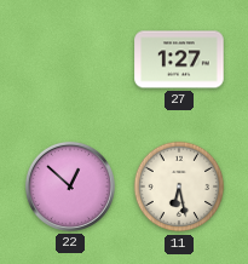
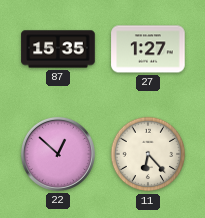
87: none -> 15:35 (58, 49)
11: 6:28 -> 6:23 (148, 154)
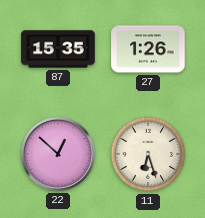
27: 1:27 -> 1:26 (148, 49)
11: 6:23 -> 6:27 (148, 154)
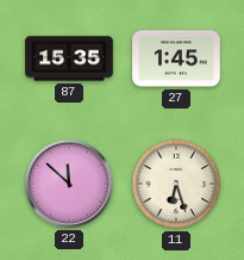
27: 1:26 -> 1:45 (176, 58)
22: 12:52 -> 11:52 (69, 184)
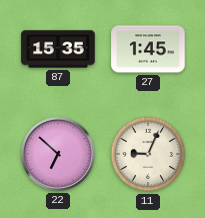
22: 11:52 -> 6:52 (58, 154)
11: 6:27 -> 9:04 (148, 154)
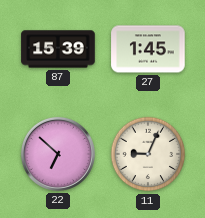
87: 15:35 -> 15:39 (58, 49)
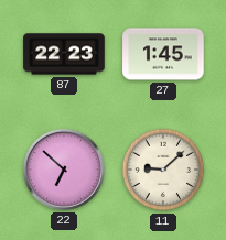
87: 15:39 -> 22:23 (64, 54)
11: 9:04 -> 9:08 (163, 170)
